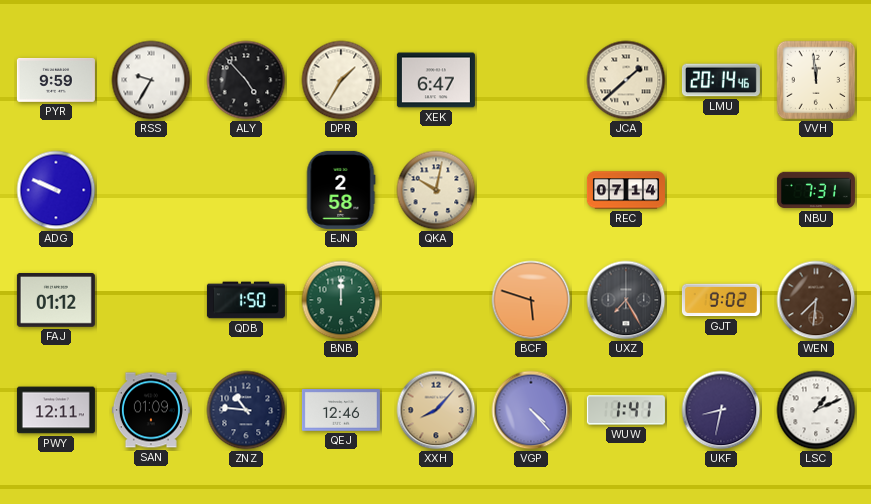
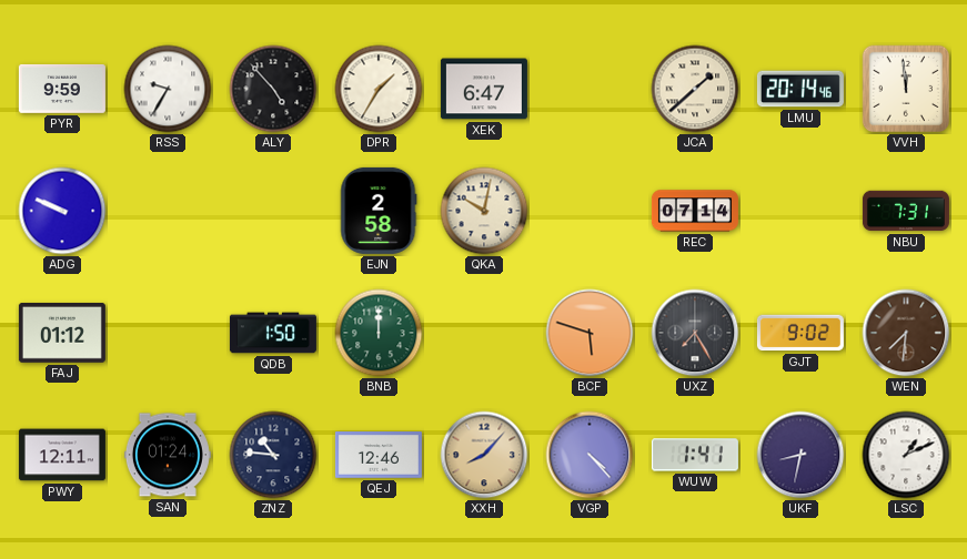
SAN: 01:09 -> 01:24 (168, 455)
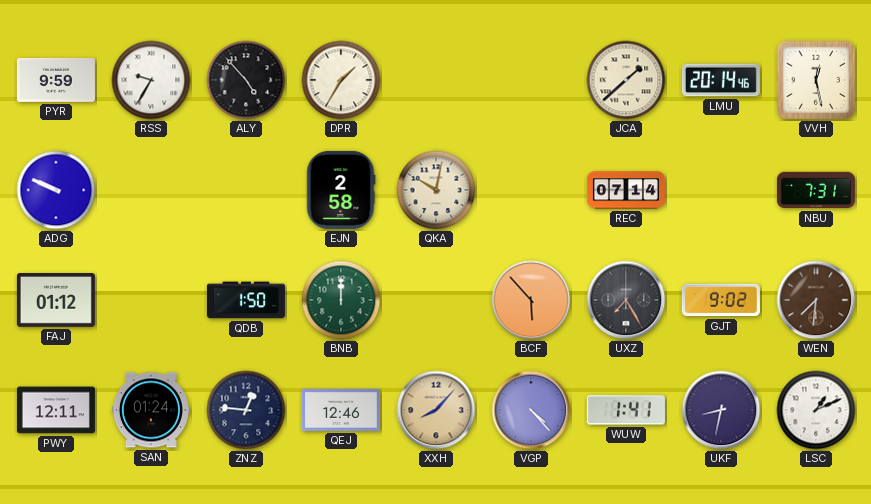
XEK: 6:47 -> none (484, 89)
VVH: 11:59 -> 12:28 (816, 80)
BCF: 5:48 -> 5:53 (531, 300)
ZNZ: 10:46 -> 12:46 (246, 410)
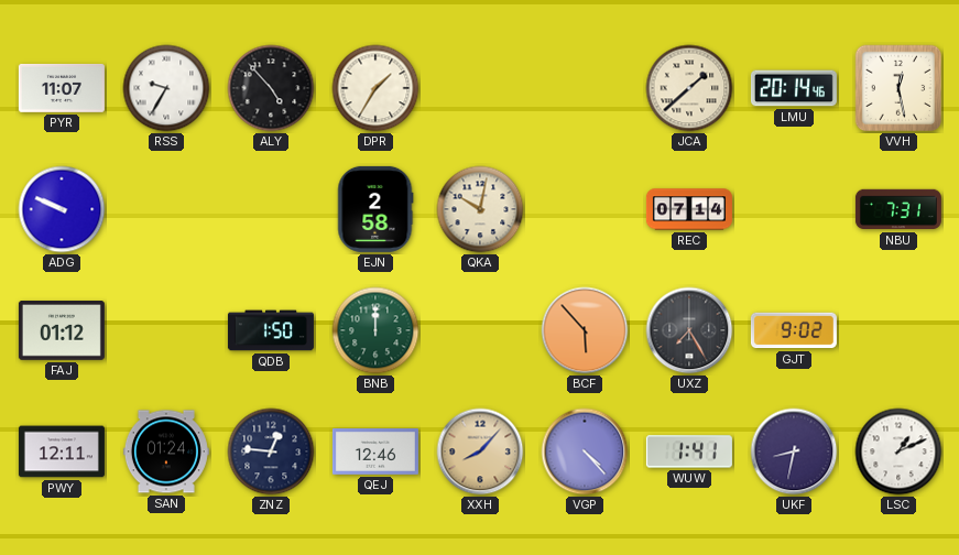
PYR: 9:59 -> 11:07 (62, 88)
WEN: 7:31 -> none (816, 300)
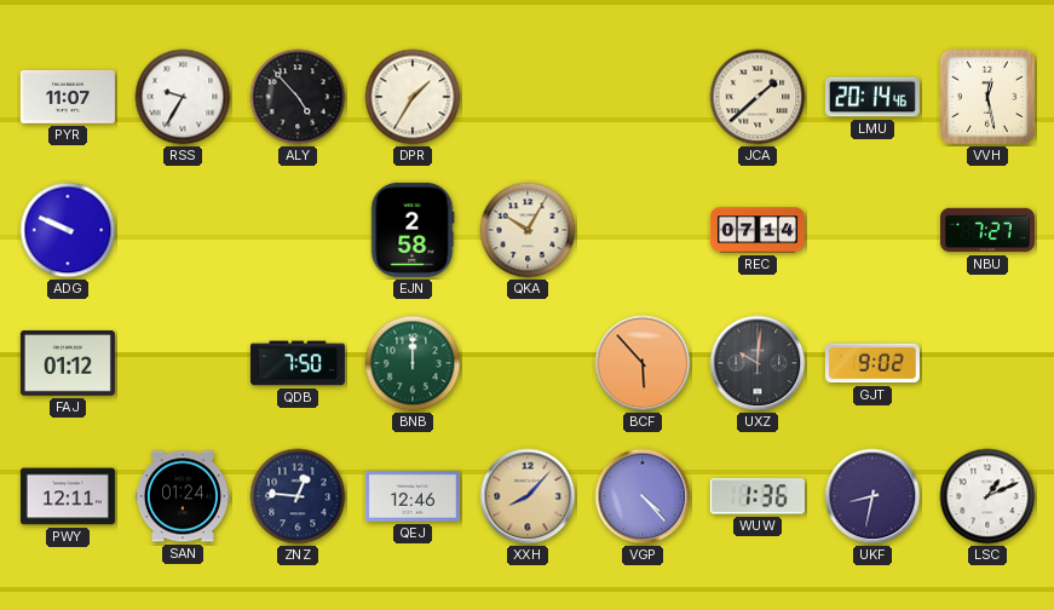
QKA: 10:02 -> 10:05 (528, 230)
NBU: 7:31 -> 7:27 (987, 230)
QDB: 1:50 -> 7:50 (298, 363)
UXZ: 7:25 -> 10:01 (758, 363)
WUW: 1:41 -> 1:36 (758, 496)
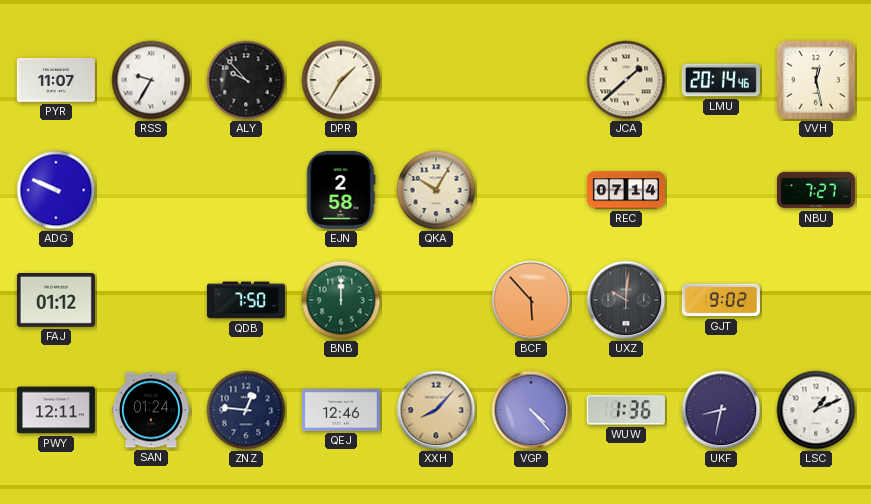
ALY: 4:53 -> 9:53 (246, 80)
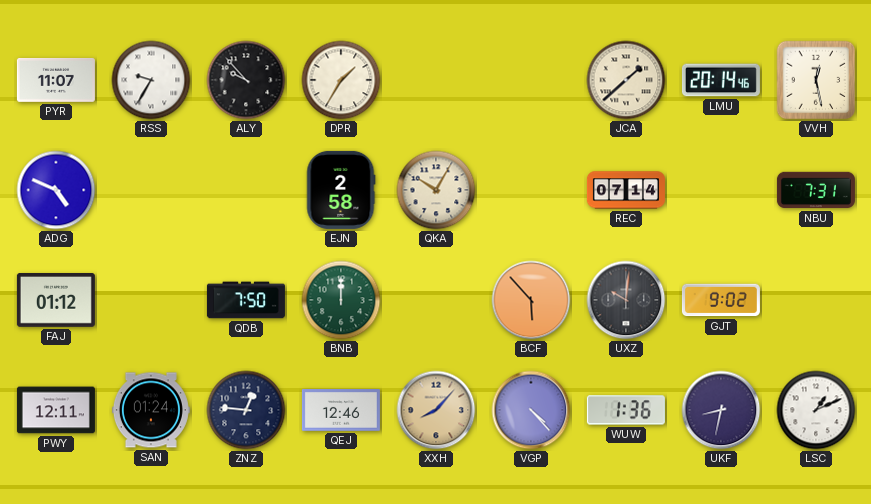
ADG: 9:49 -> 4:49 (56, 190)
NBU: 7:27 -> 7:31 (816, 190)
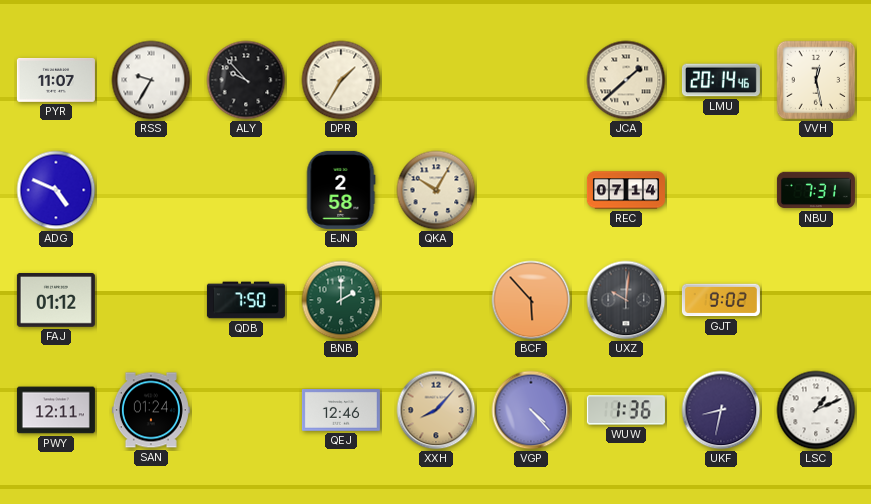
BNB: 12:00 -> 2:00 (341, 300)
ZNZ: 12:46 -> none (246, 410)
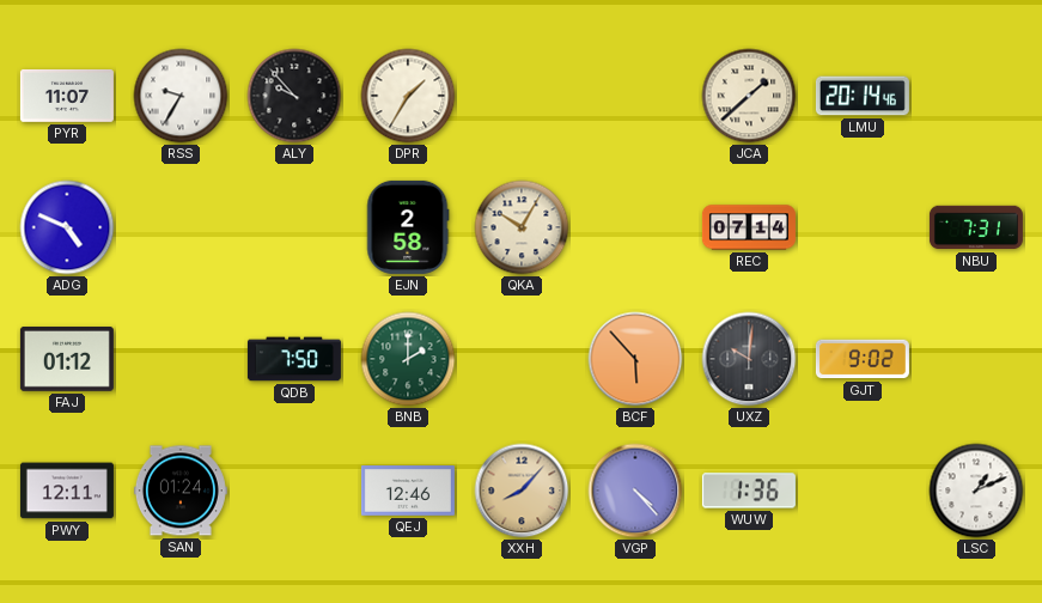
VVH: 12:28 -> none (816, 80)
UKF: 8:32 -> none (721, 410)
